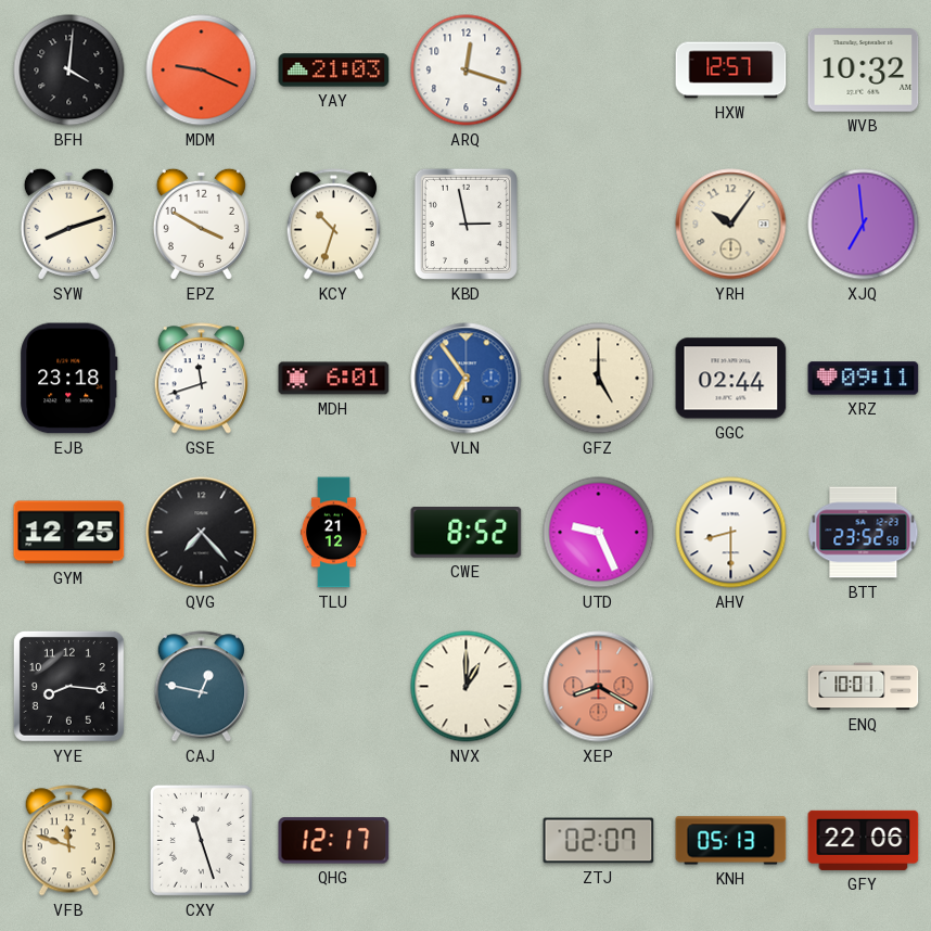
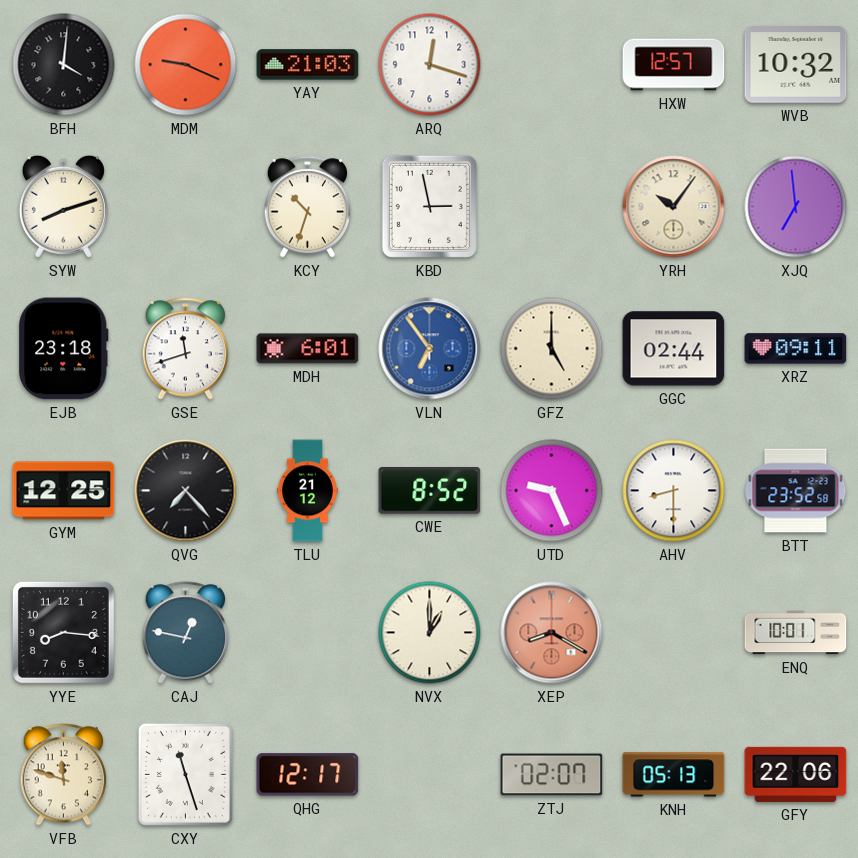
EPZ: 3:50 -> none (201, 224)
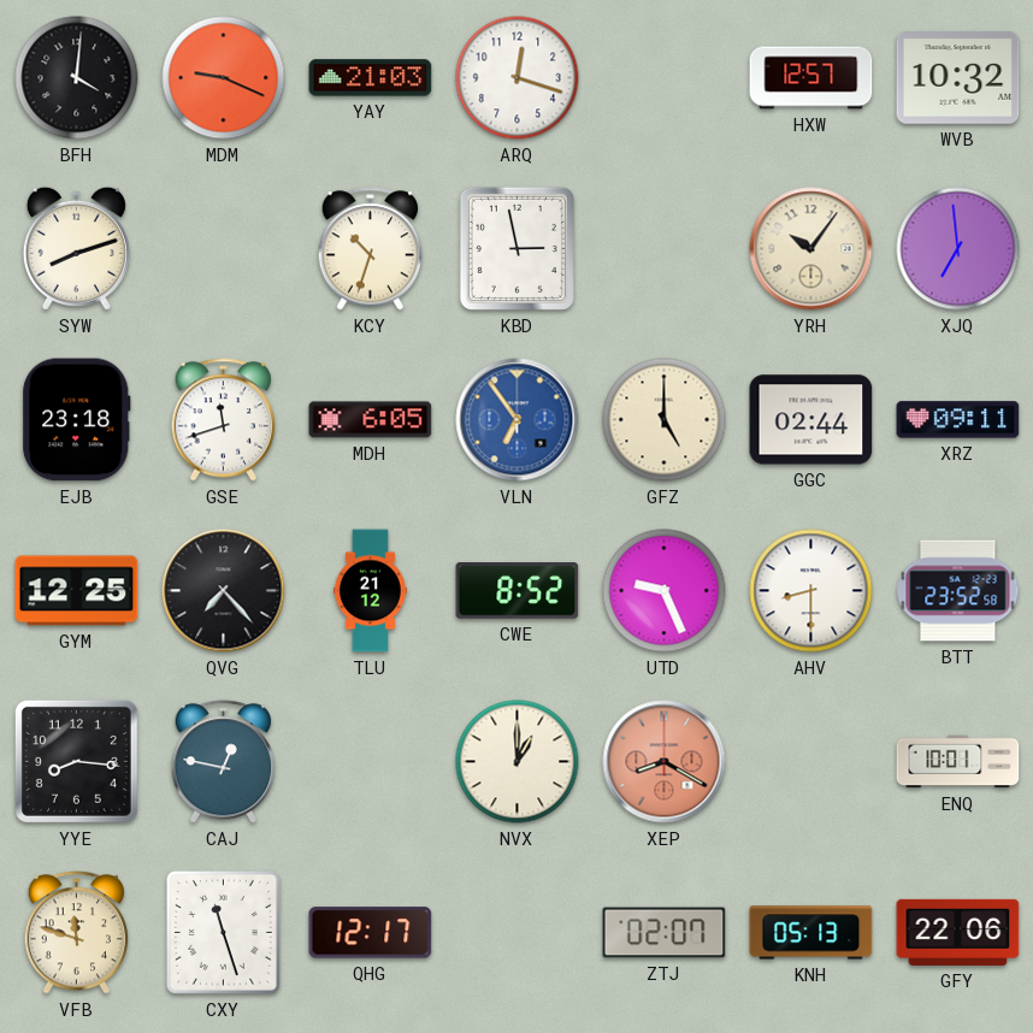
MDH: 6:01 -> 6:05 (371, 420)
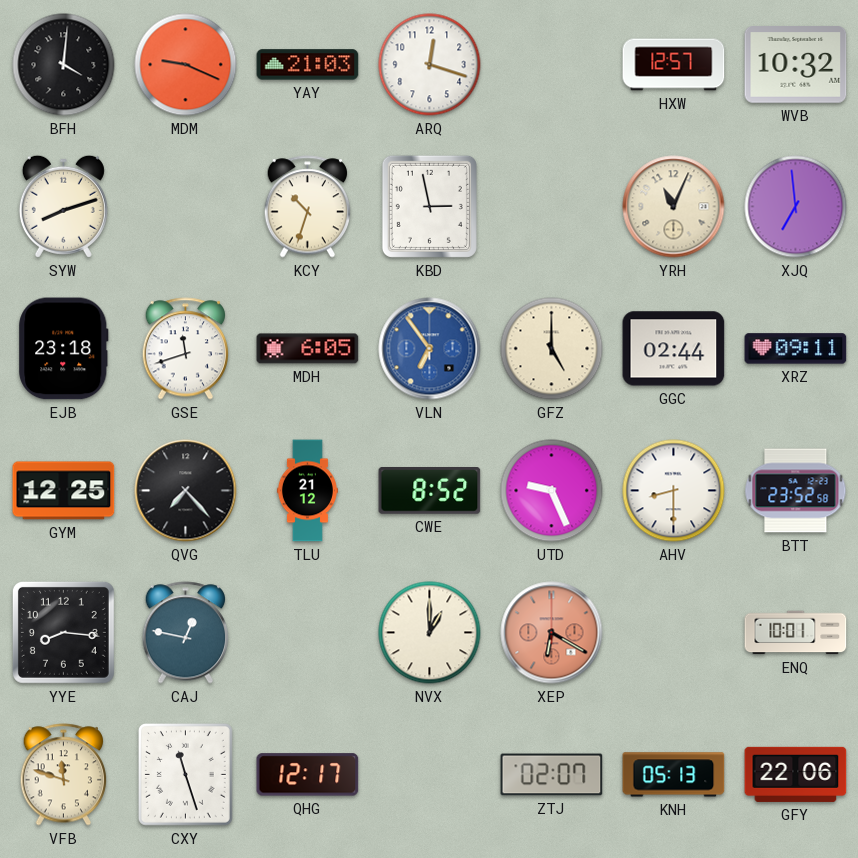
YRH: 10:06 -> 11:04 (674, 207)
XEP: 8:20 -> 6:20 (552, 633)
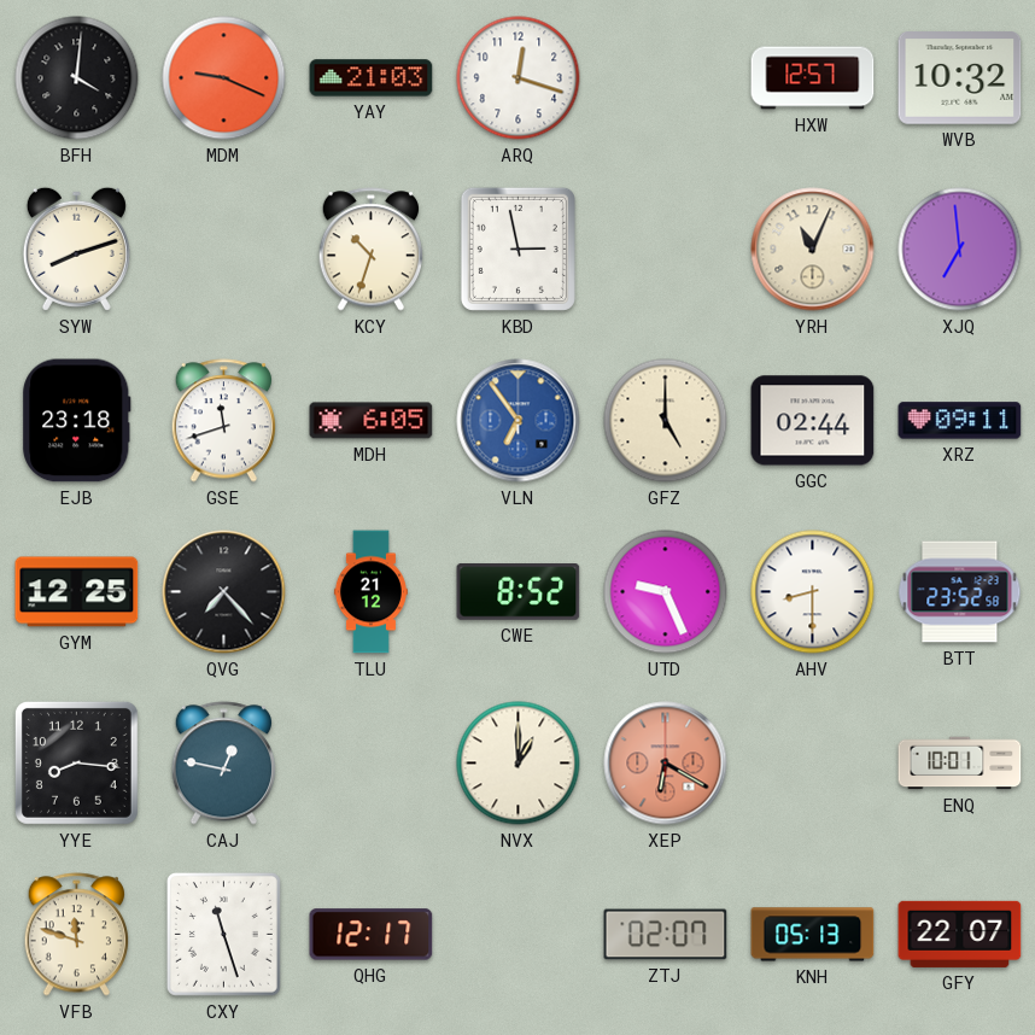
GFY: 22:06 -> 22:07 (960, 934)
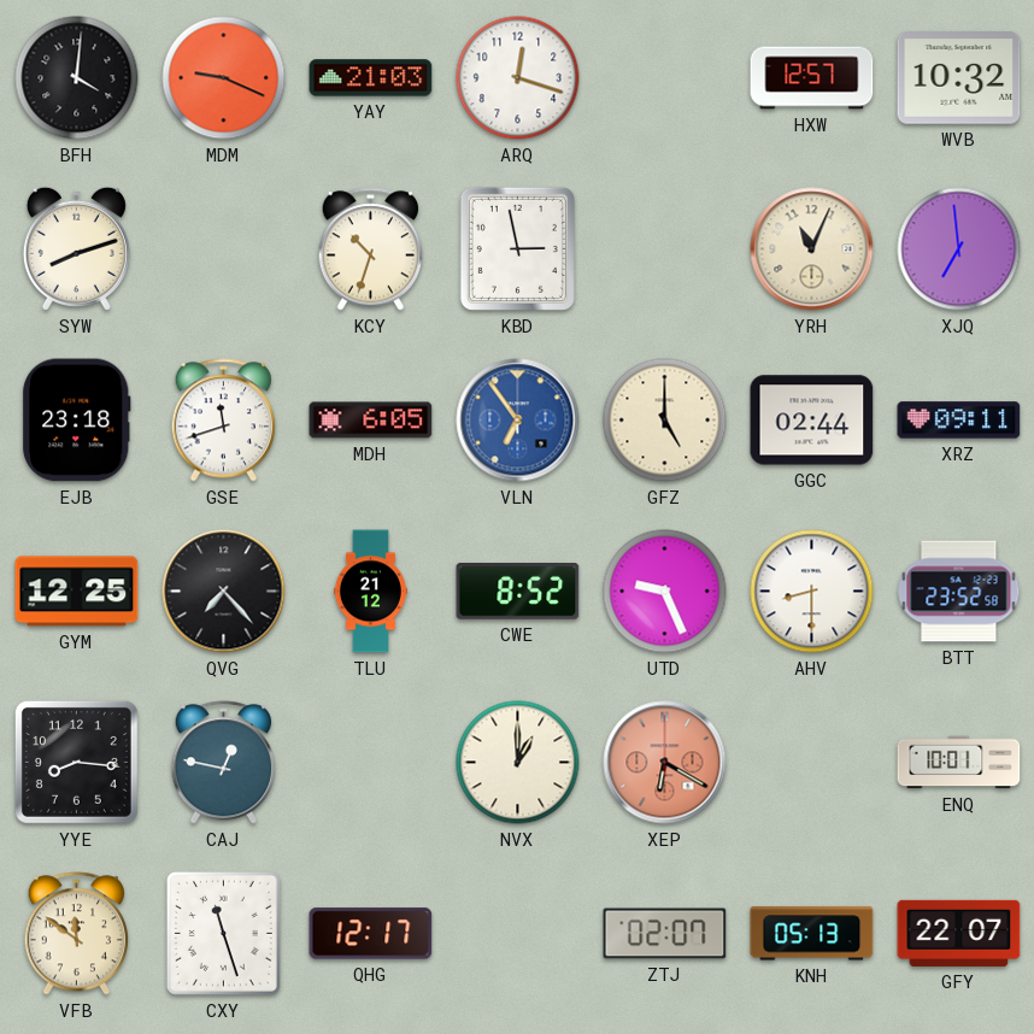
VFB: 11:48 -> 11:51 (77, 934)
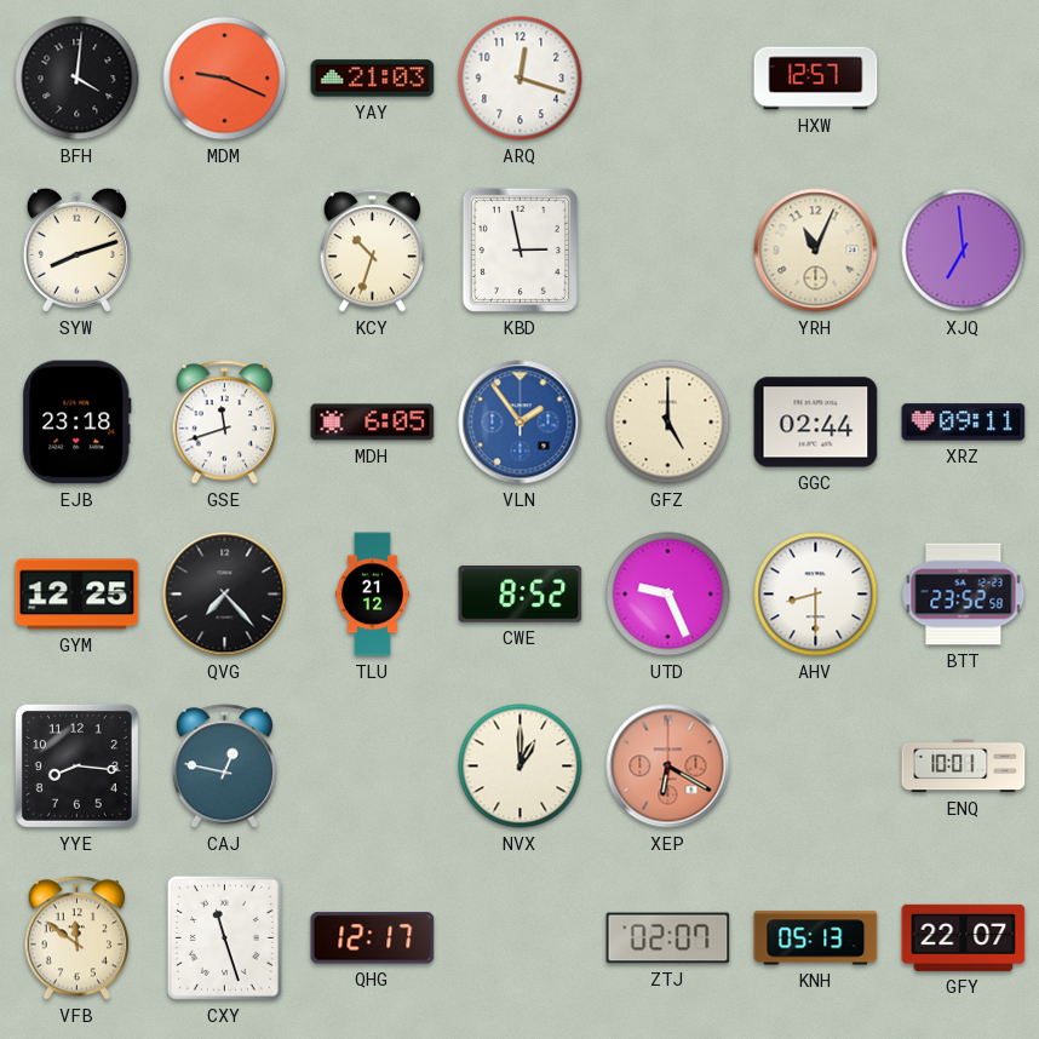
WVB: 10:32 -> none (959, 78)
VLN: 6:54 -> 1:54 (521, 423)
